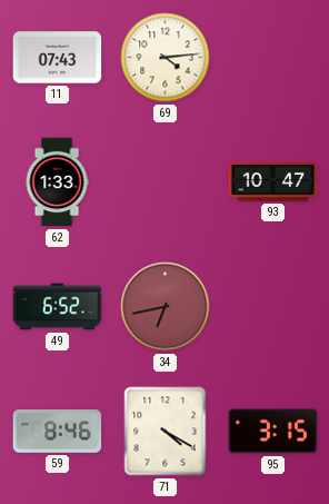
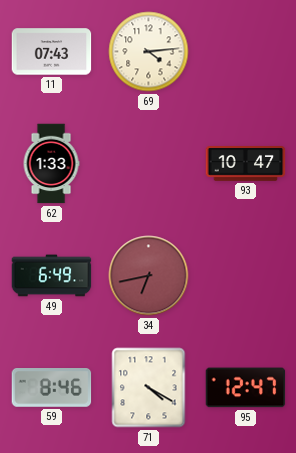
49: 6:52 -> 6:49 (52, 276)
95: 3:15 -> 12:47 (246, 388)
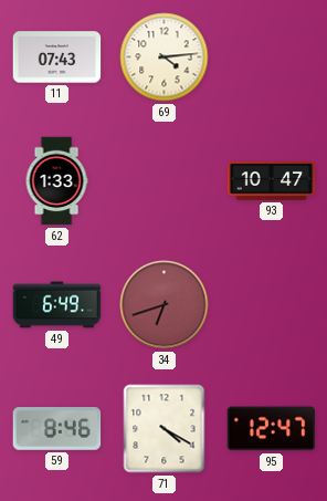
34: 6:43 -> 6:42 (165, 305)
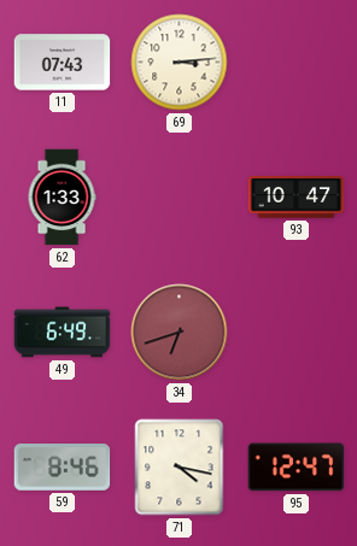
69: 4:14 -> 3:14 (180, 63)
71: 4:20 -> 4:17 (180, 468)
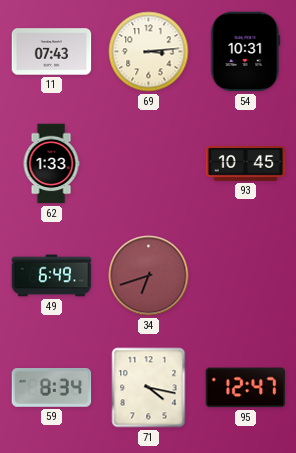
54: none -> 10:31 (246, 52)
93: 10:47 -> 10:45 (246, 164)
59: 8:46 -> 8:34 (52, 388)
